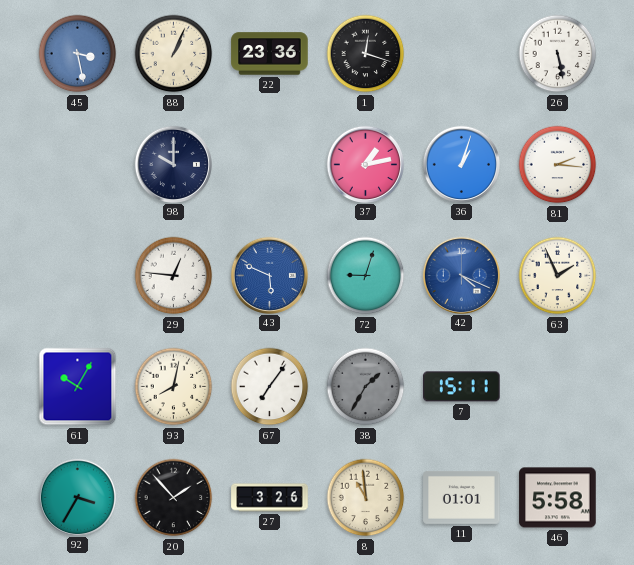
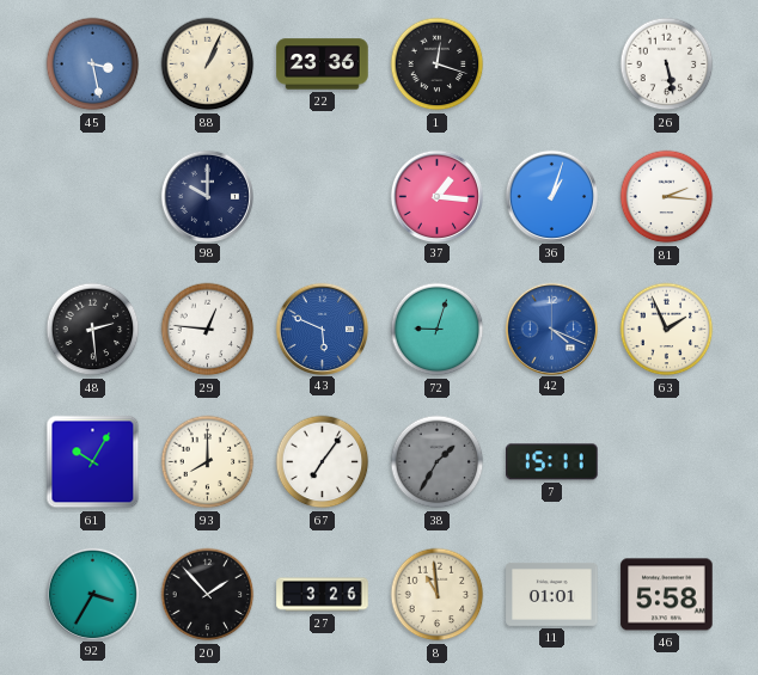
37: 1:13 -> 1:16 (436, 196)
48: none -> 2:29 (93, 330)
93: 8:02 -> 8:00 (208, 462)
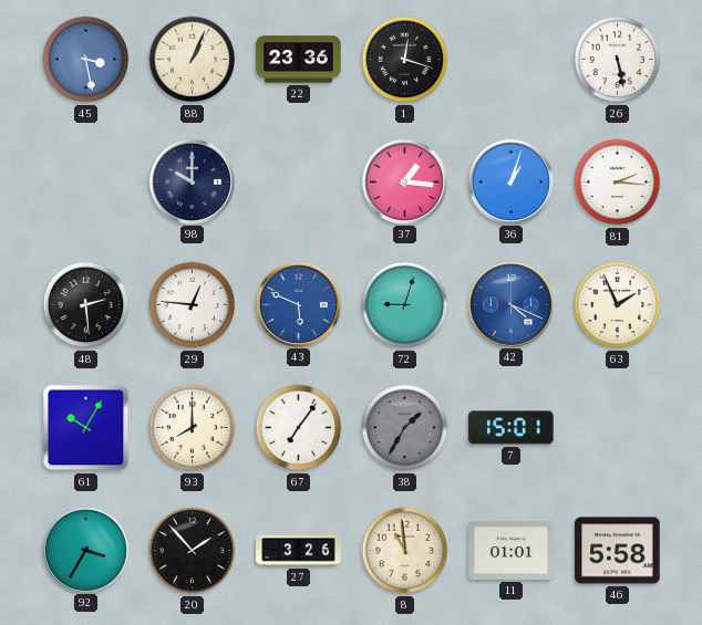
7: 15:11 -> 15:01 (512, 428)
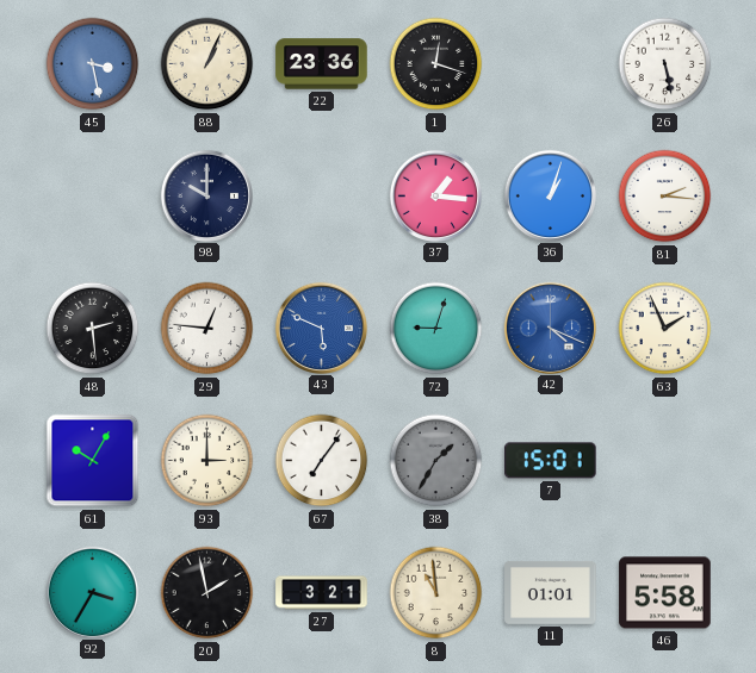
93: 8:00 -> 3:00 (207, 461)
20: 1:53 -> 1:58 (207, 593)
27: 3:26 -> 3:21 (322, 593)
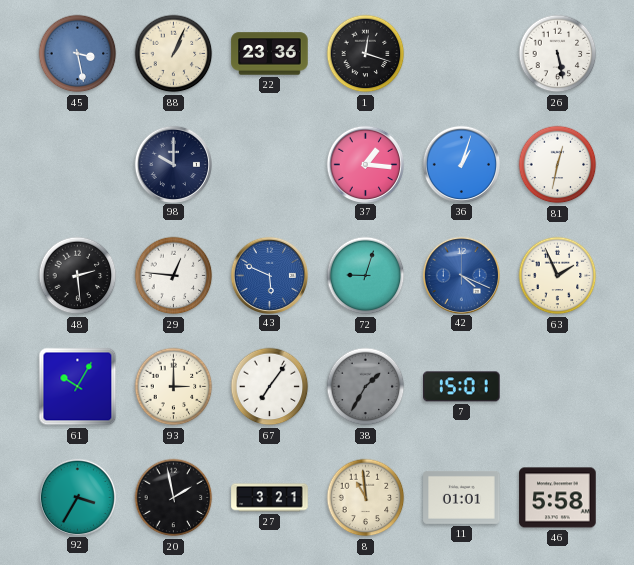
81: 2:16 -> 12:32 (558, 165)
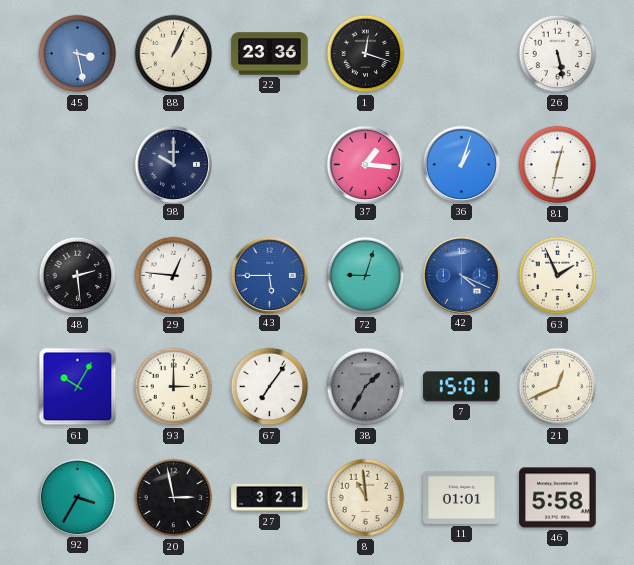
43: 5:49 -> 5:45 (269, 275)
21: none -> 12:41 (558, 387)
20: 1:58 -> 2:58 (174, 498)
